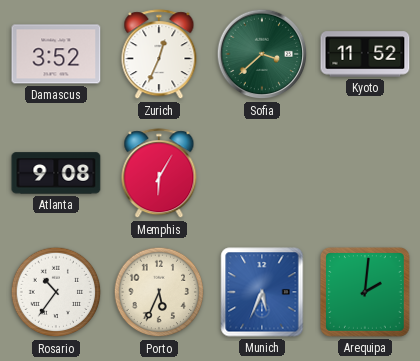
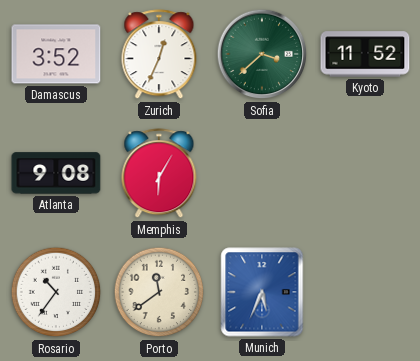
Porto: 5:34 -> 11:39 (159, 292)
Arequipa: 2:01 -> none (365, 292)
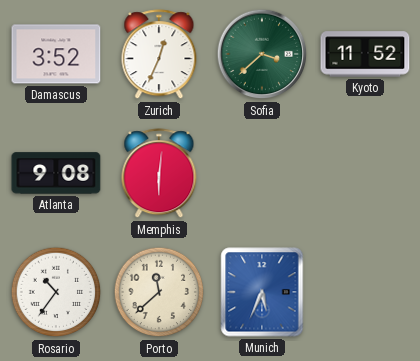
Memphis: 6:05 -> 6:01 (159, 174)
Porto: 11:39 -> 11:38 (159, 292)
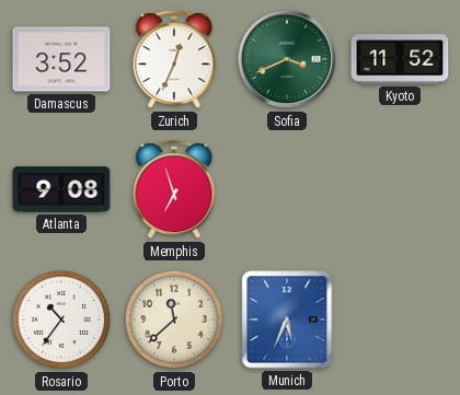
Sofia: 3:38 -> 3:41 (287, 59)
Memphis: 6:01 -> 6:57 (174, 190)
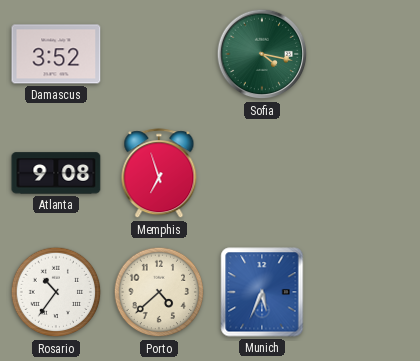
Zurich: 12:34 -> none (174, 60)
Sofia: 3:41 -> 4:17 (262, 54)
Kyoto: 11:52 -> none (400, 59)
Porto: 11:38 -> 4:38 (159, 292)
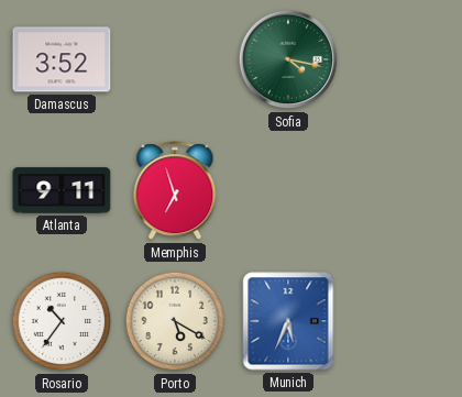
Atlanta: 9:08 -> 9:11 (62, 190)
Porto: 4:38 -> 5:20 (175, 321)
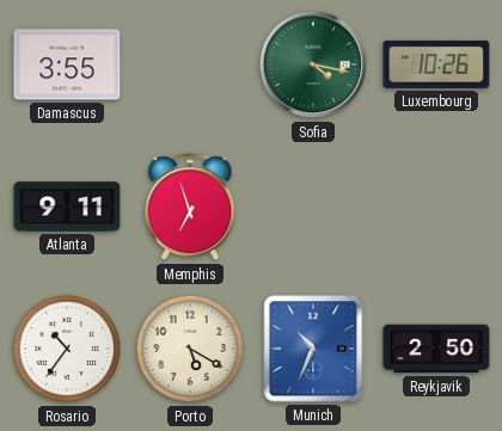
Damascus: 3:52 -> 3:55 (67, 64)
Luxembourg: none -> 10:26 (436, 64)
Munich: 5:34 -> 10:34 (313, 349)
Reykjavik: none -> 2:50 (436, 349)
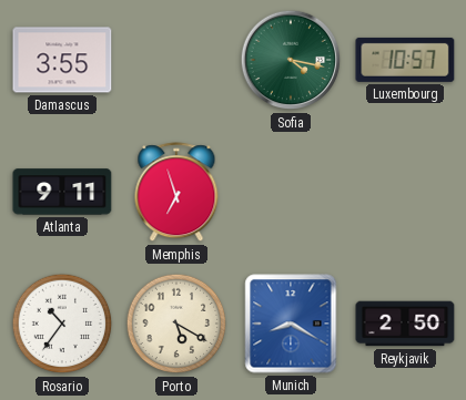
Luxembourg: 10:26 -> 10:57 (405, 60)
Munich: 10:34 -> 8:20 (291, 324)
